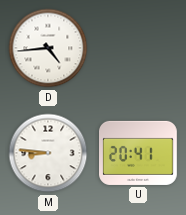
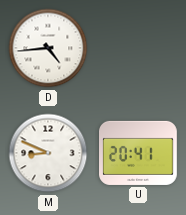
M: 8:46 -> 8:49 (48, 153)
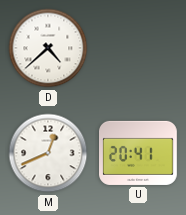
D: 4:44 -> 4:38 (48, 48)
M: 8:49 -> 12:41 (48, 153)
